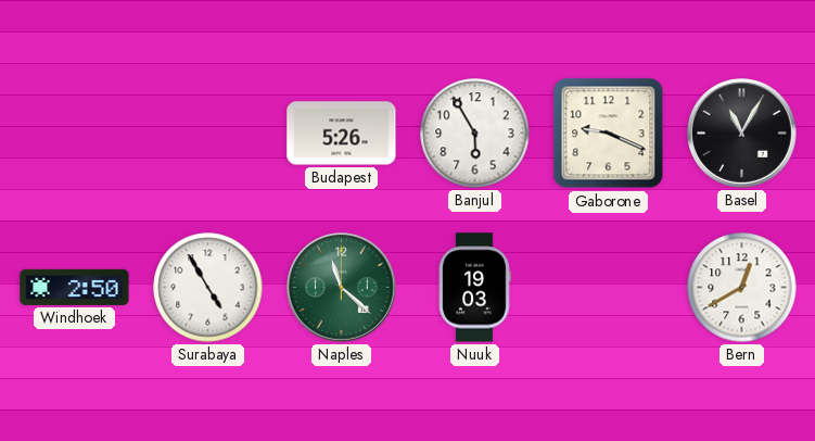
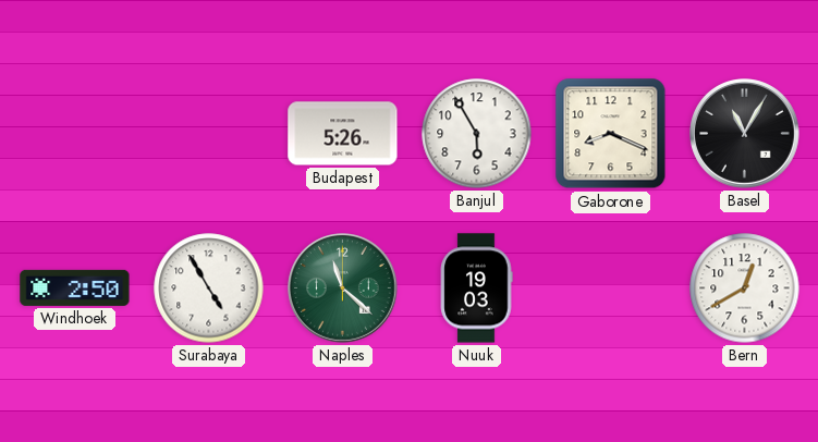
Gaborone: 9:19 -> 8:19 (611, 134)
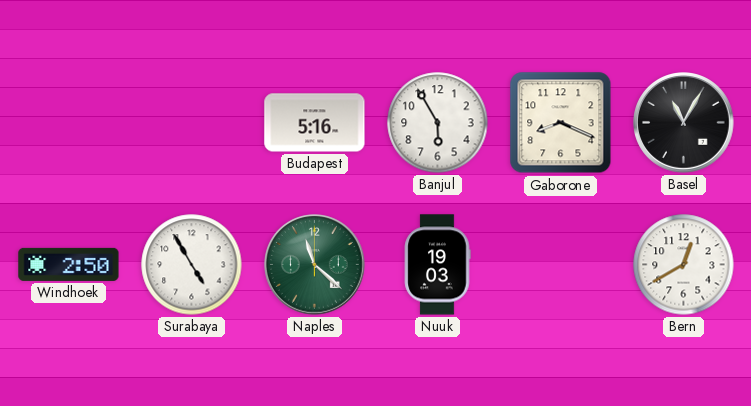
Budapest: 5:26 -> 5:16 (315, 123)
